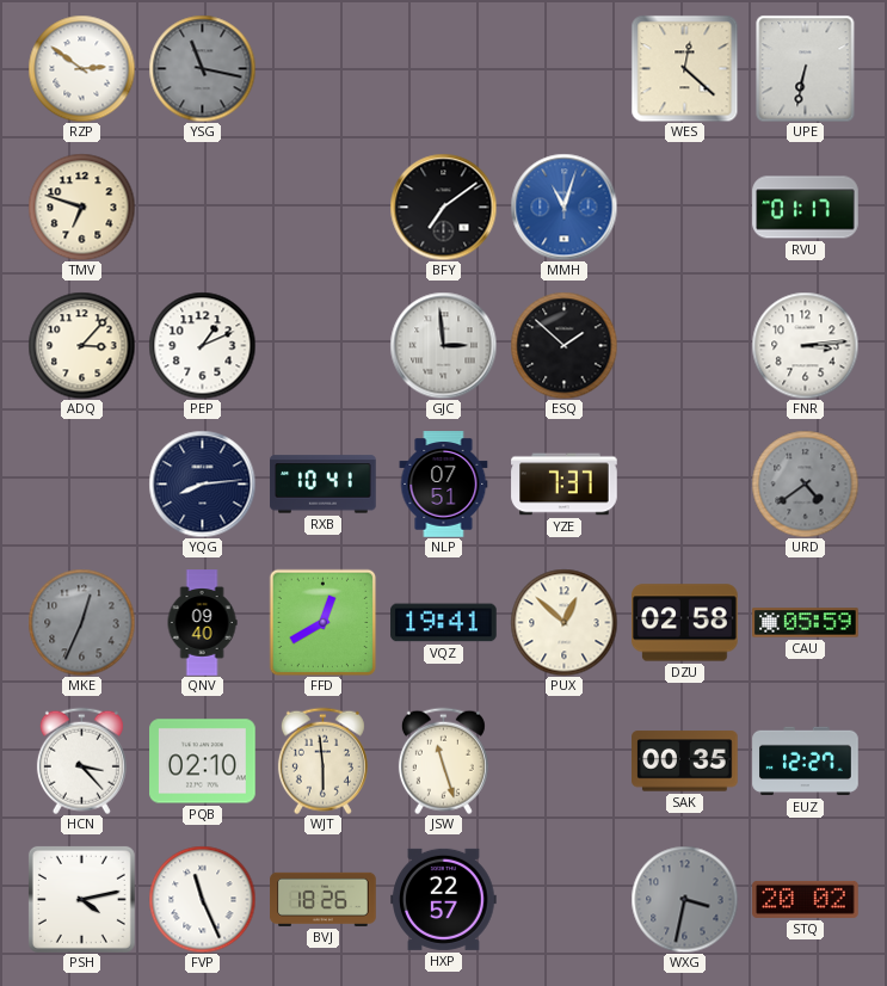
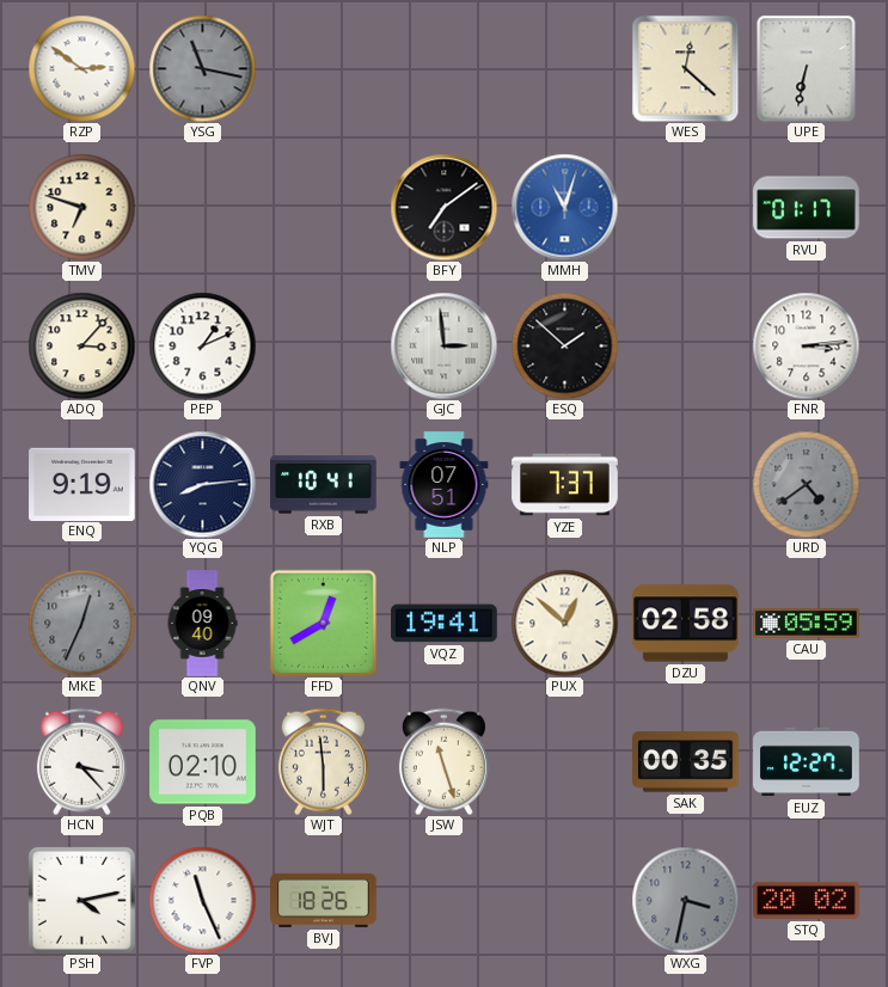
ENQ: none -> 9:19 (82, 484)
HXP: 22:57 -> none (444, 899)
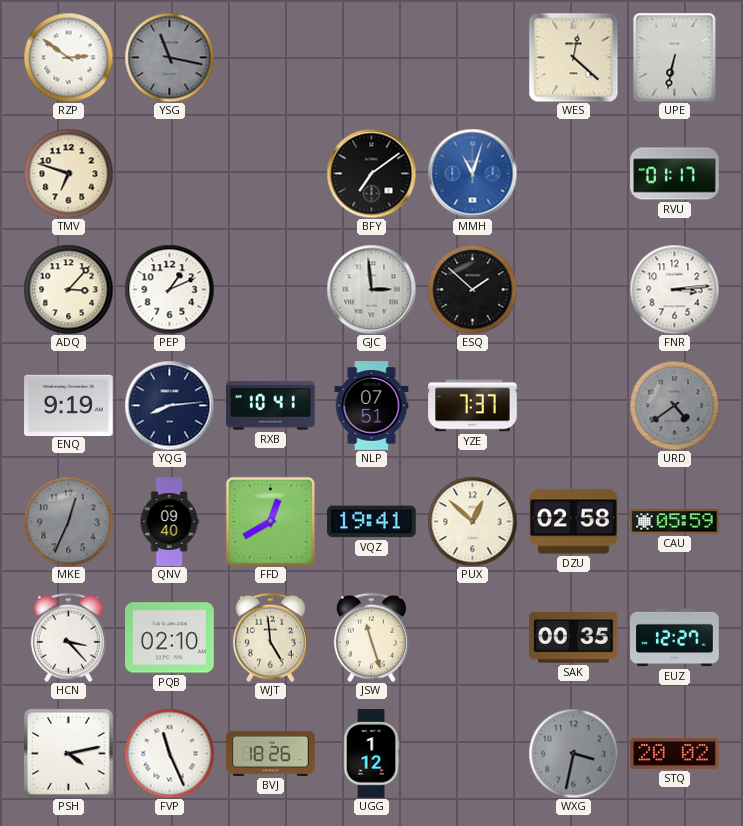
WJT: 5:59 -> 4:59 (270, 637)
UGG: none -> 1:12 (371, 754)
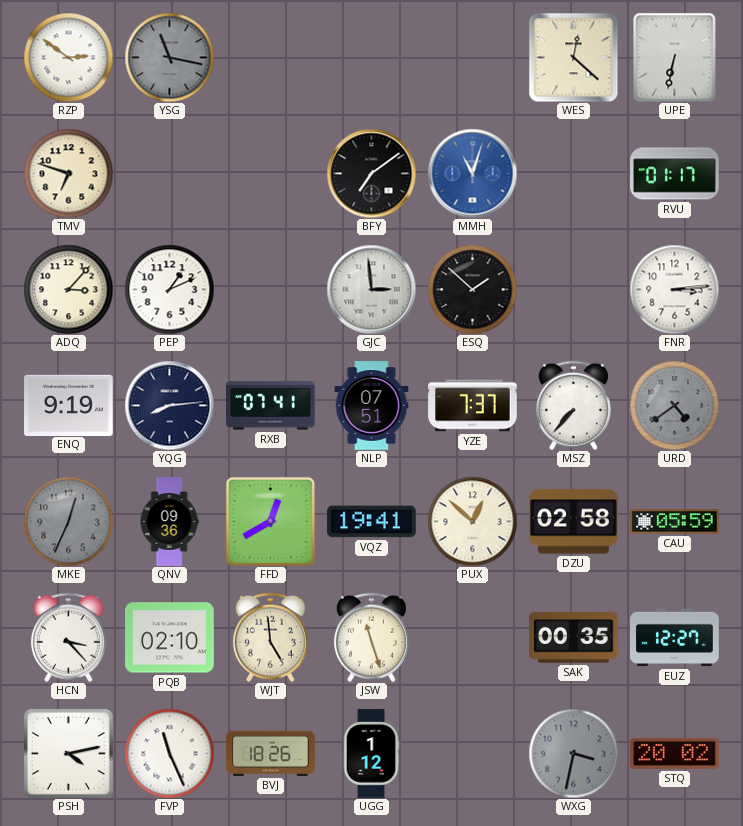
RXB: 10:41 -> 07:41 (271, 406)
MSZ: none -> 7:37 (573, 405)
QNV: 09:40 -> 09:36 (169, 522)
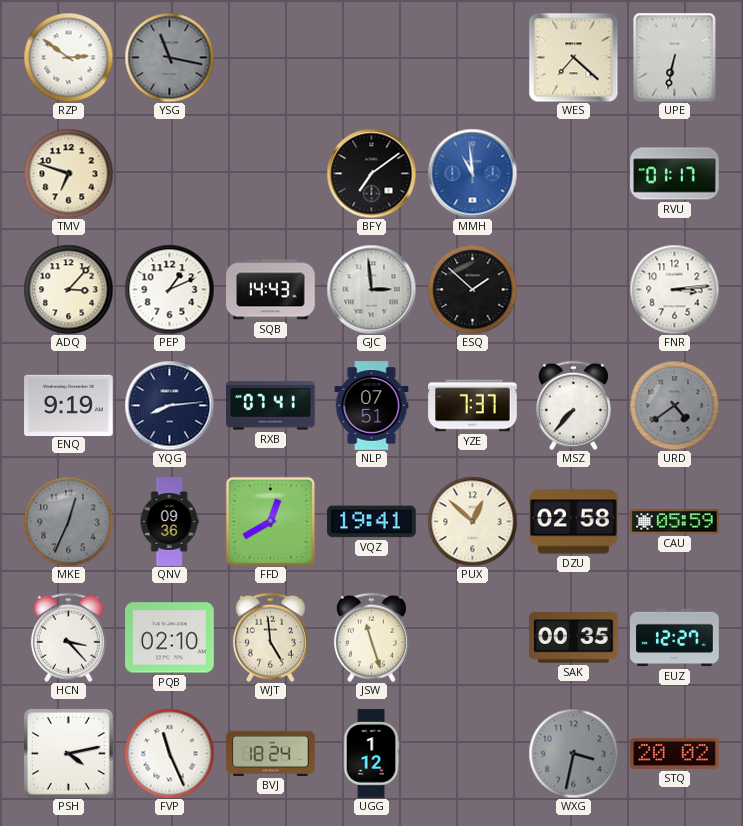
WES: 12:22 -> 7:22 (573, 57)
MMH: 11:03 -> 10:59 (472, 173)
SQB: none -> 14:43 (271, 290)
BVJ: 18:26 -> 18:24 (271, 753)
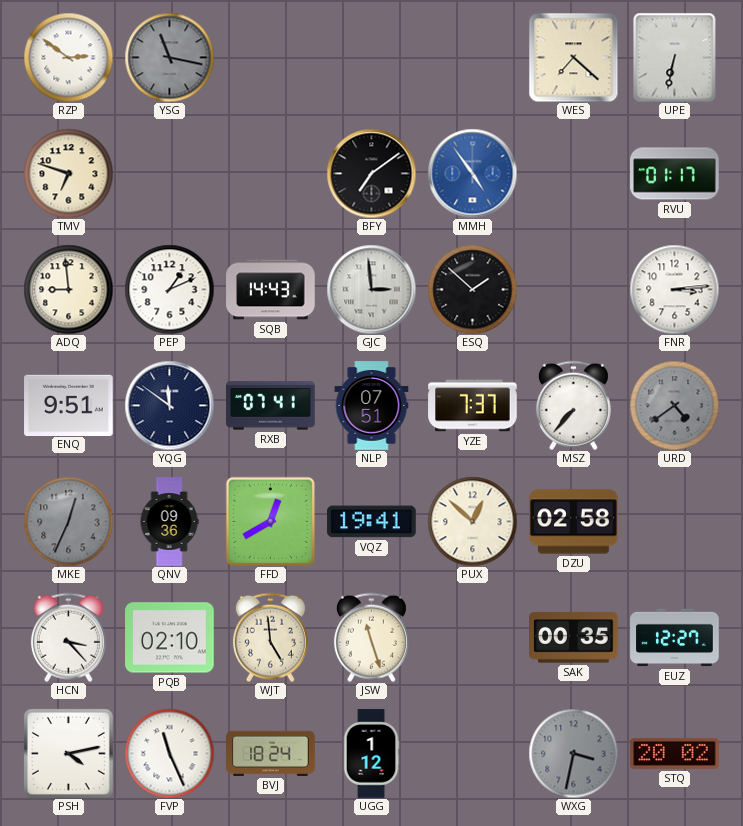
MMH: 10:59 -> 4:54 (472, 173)
ADQ: 3:07 -> 8:59 (68, 289)
ENQ: 9:19 -> 9:51 (69, 405)
YQG: 8:14 -> 11:51 (169, 405)
CAU: 05:59 -> none (675, 522)
